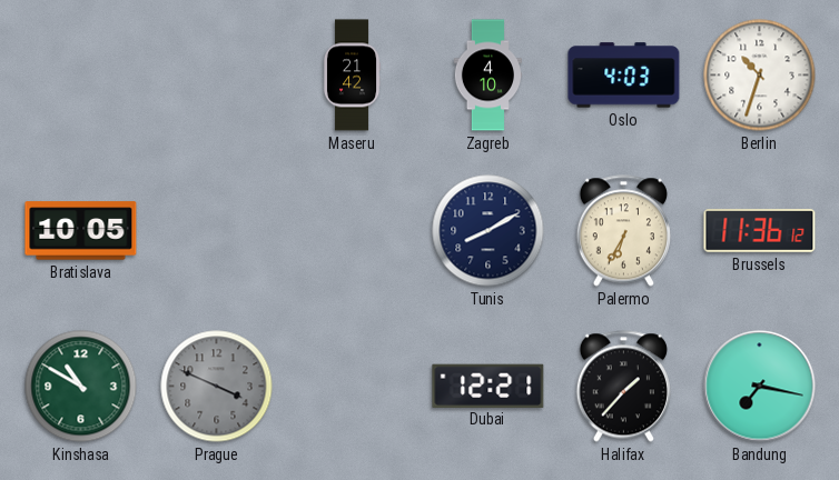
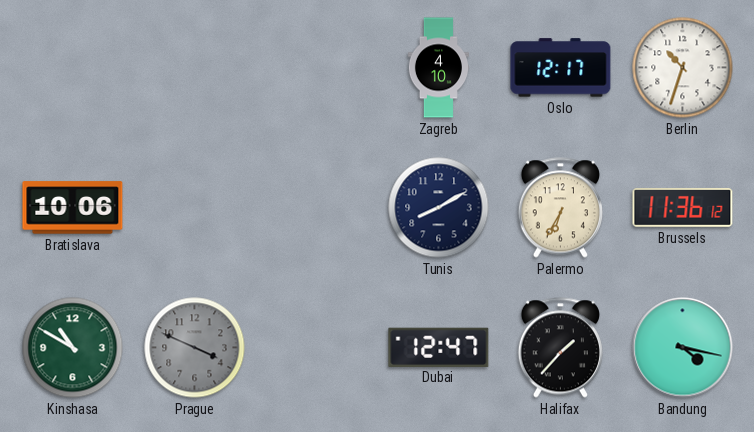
Maseru: 21:42 -> none (352, 76)
Oslo: 4:03 -> 12:17 (561, 68)
Bratislava: 10:05 -> 10:06 (73, 208)
Dubai: 12:21 -> 12:47 (439, 347)
Bandung: 7:17 -> 4:17 (683, 348)
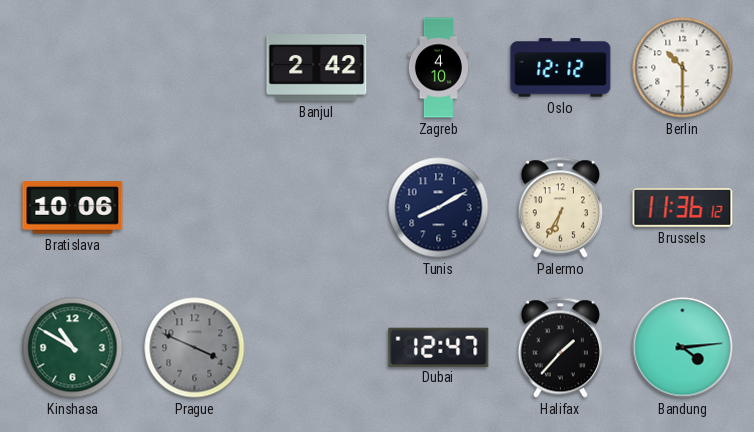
Banjul: none -> 2:42 (317, 68)
Oslo: 12:17 -> 12:12 (561, 68)
Berlin: 10:33 -> 10:30 (683, 68)
Bandung: 4:17 -> 4:14 (683, 348)
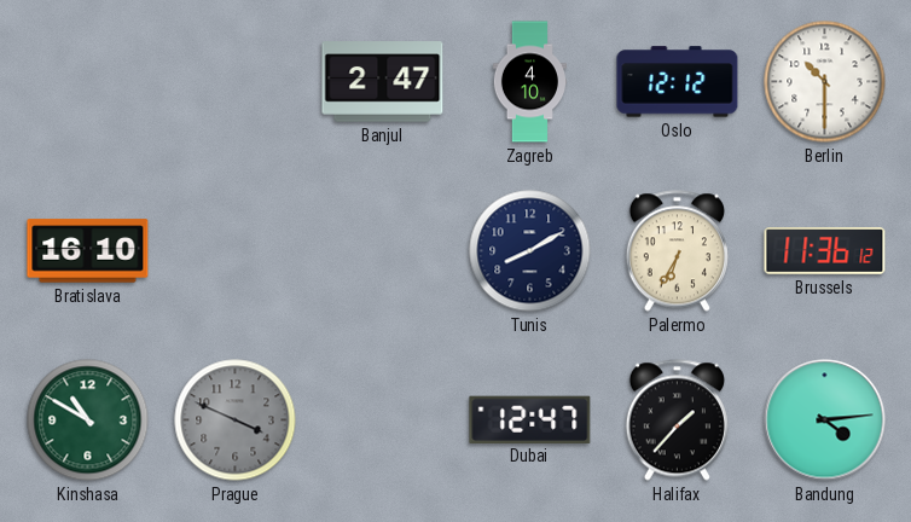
Banjul: 2:42 -> 2:47 (383, 82)
Bratislava: 10:06 -> 16:10 (88, 251)
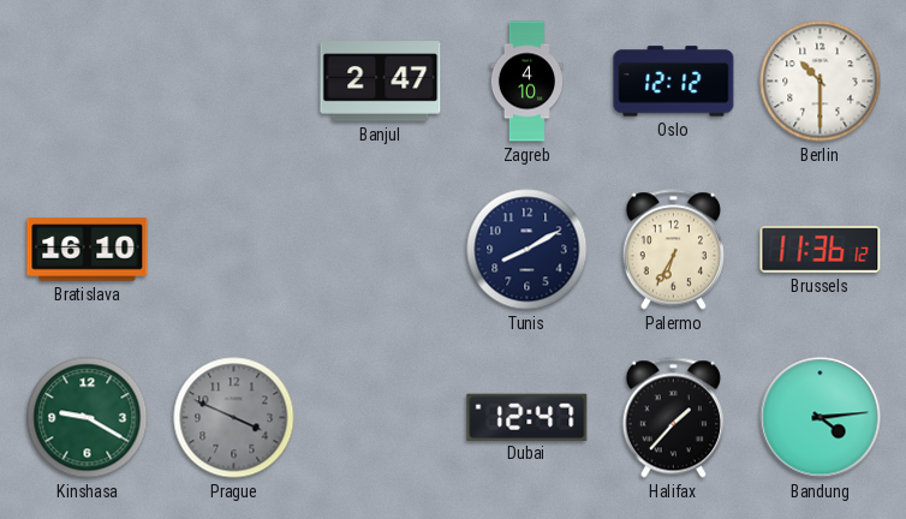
Kinshasa: 10:50 -> 9:20 (88, 418)
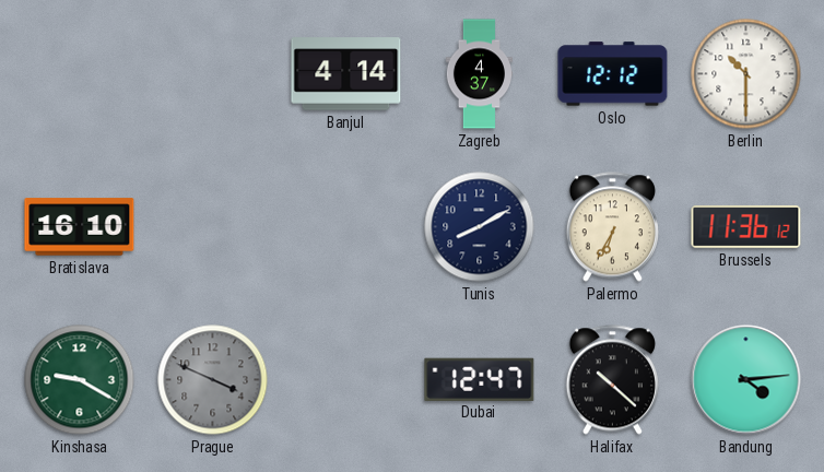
Banjul: 2:47 -> 4:14 (346, 74)
Zagreb: 4:10 -> 4:37 (479, 74)
Halifax: 1:37 -> 10:22 (612, 380)
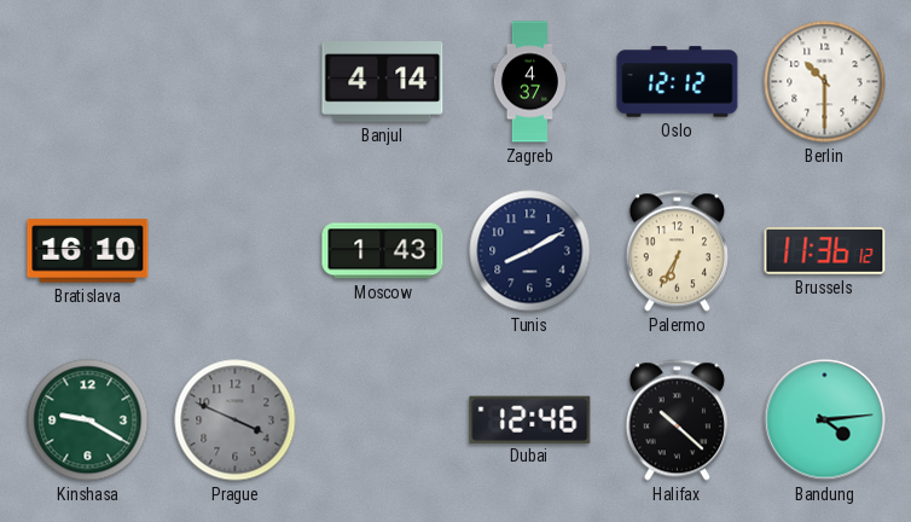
Moscow: none -> 1:43 (383, 251)
Dubai: 12:47 -> 12:46 (530, 419)
